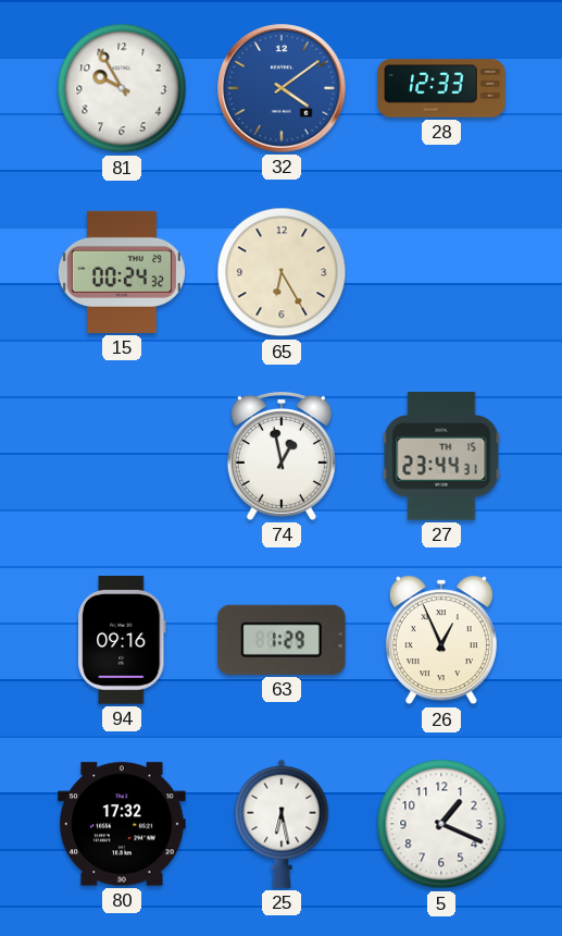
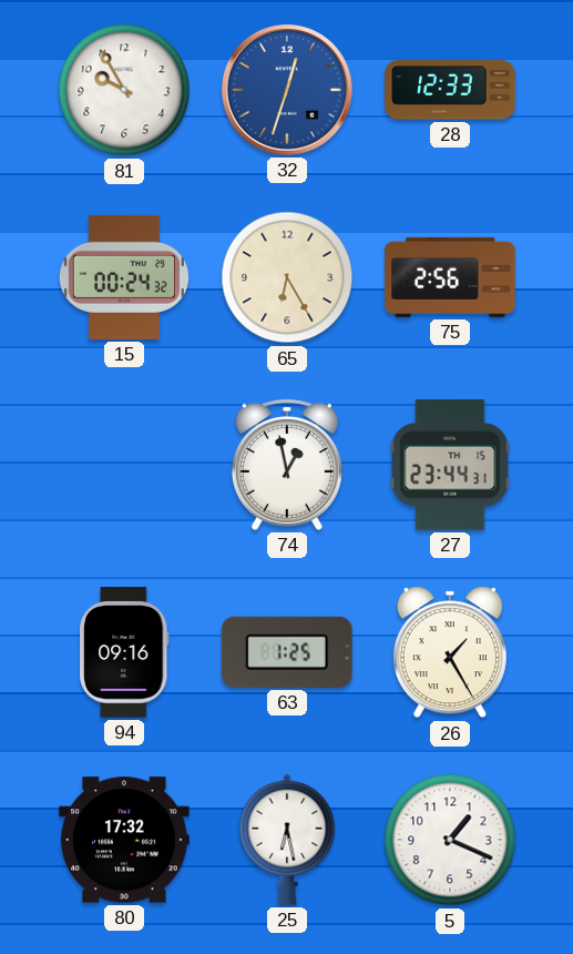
32: 4:09 -> 12:33 (287, 90)
75: none -> 2:56 (450, 277)
63: 1:29 -> 1:25 (288, 652)
26: 12:56 -> 1:25 (450, 652)
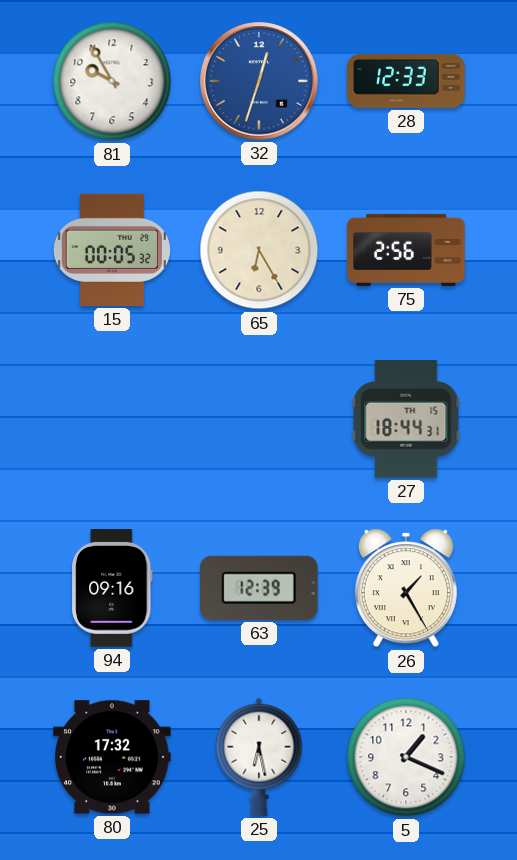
15: 00:24 -> 00:05 (112, 250)
74: 12:58 -> none (287, 466)
27: 23:44 -> 18:44 (406, 419)
63: 1:25 -> 12:39 (260, 588)
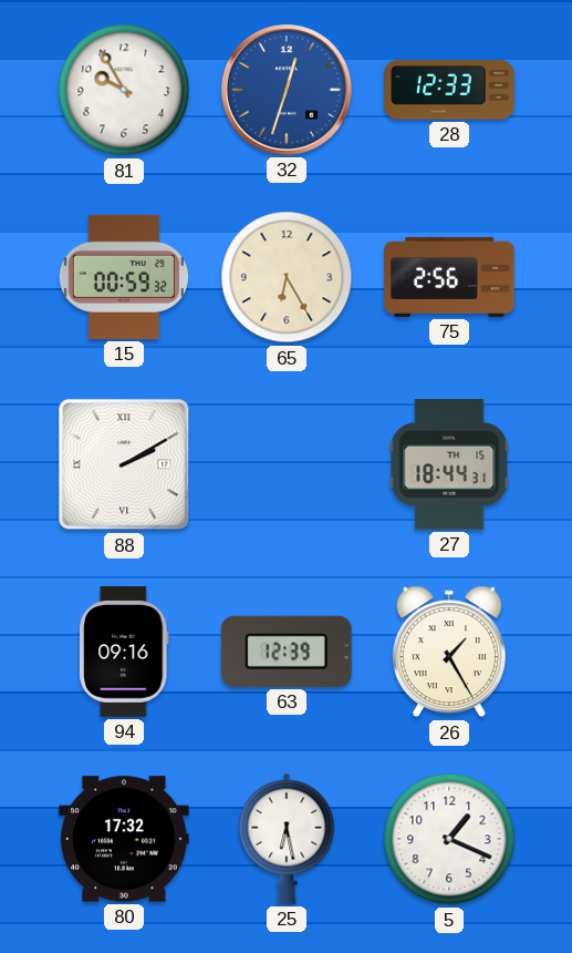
15: 00:05 -> 00:59 (124, 277)
88: none -> 2:10 (124, 464)
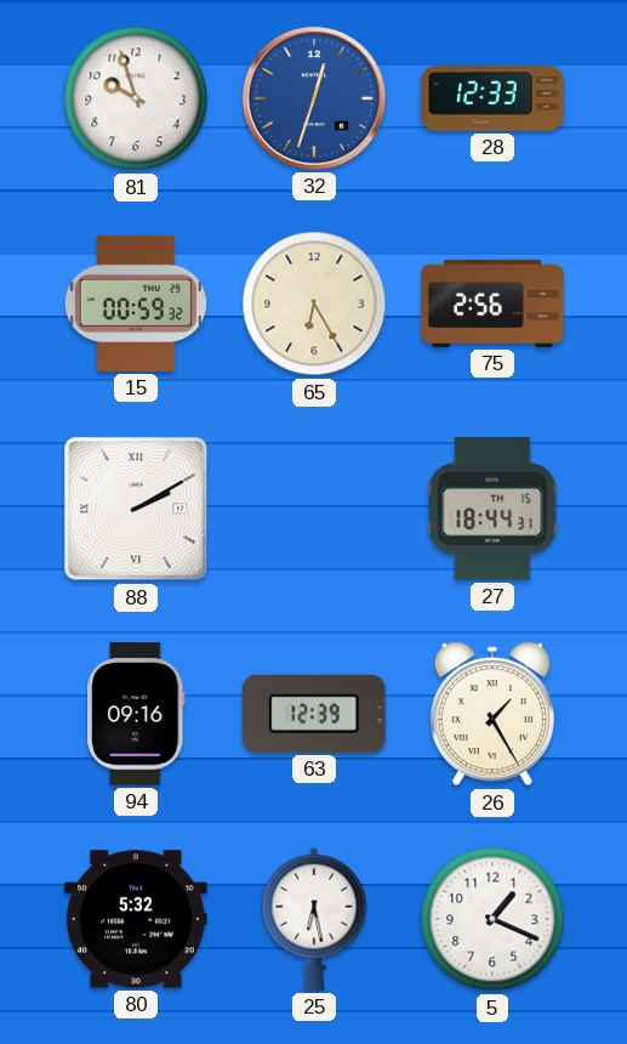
81: 9:55 -> 9:57 (136, 98)
80: 17:32 -> 5:32 (136, 919)
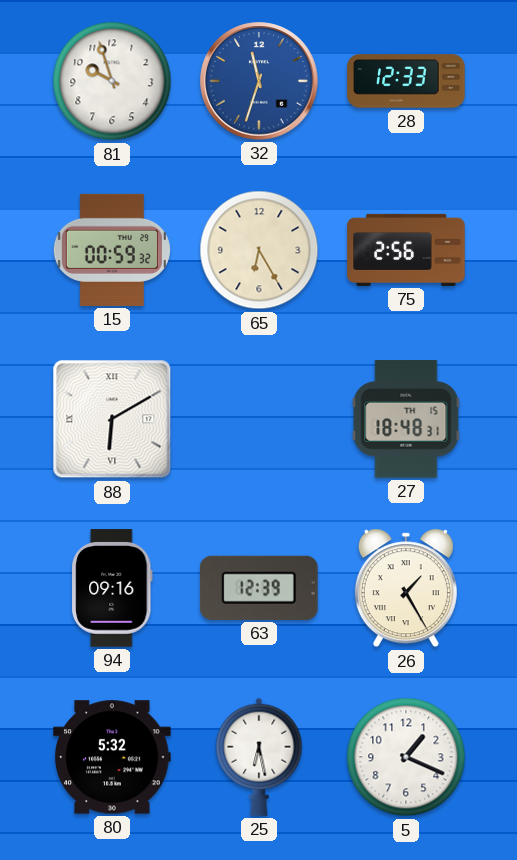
32: 12:33 -> 11:33 (259, 81)
88: 2:10 -> 6:10 (112, 419)
27: 18:44 -> 18:48 (406, 419)
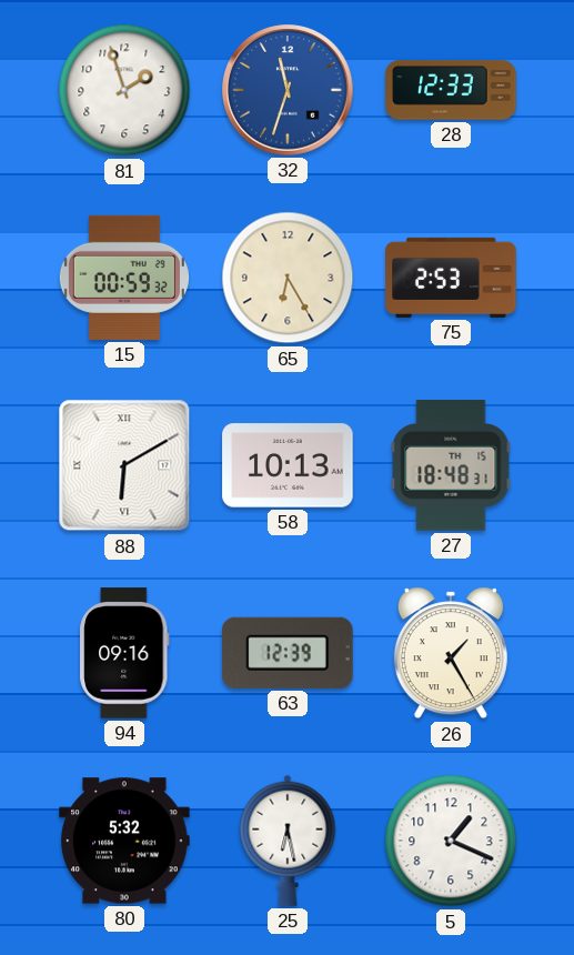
81: 9:57 -> 1:57 (124, 90)
75: 2:56 -> 2:53 (451, 278)
58: none -> 10:13 (288, 465)
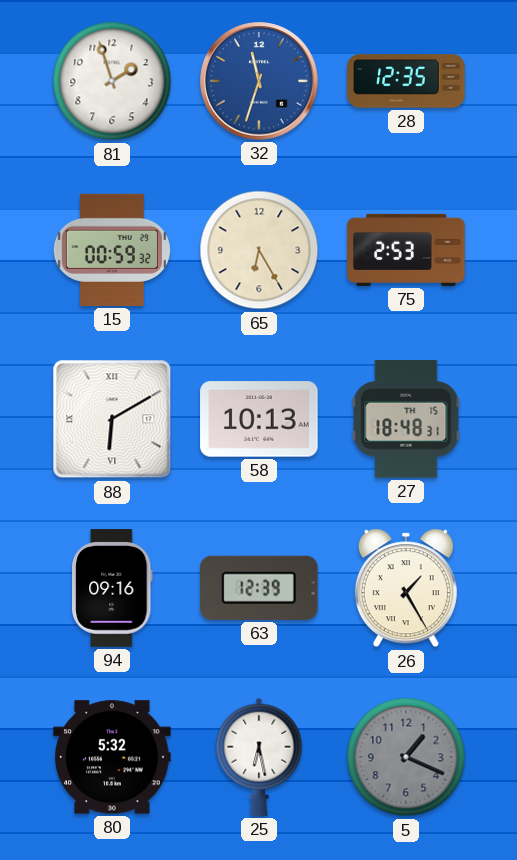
28: 12:33 -> 12:35 (406, 81)
5 dial: white -> grey (406, 757)
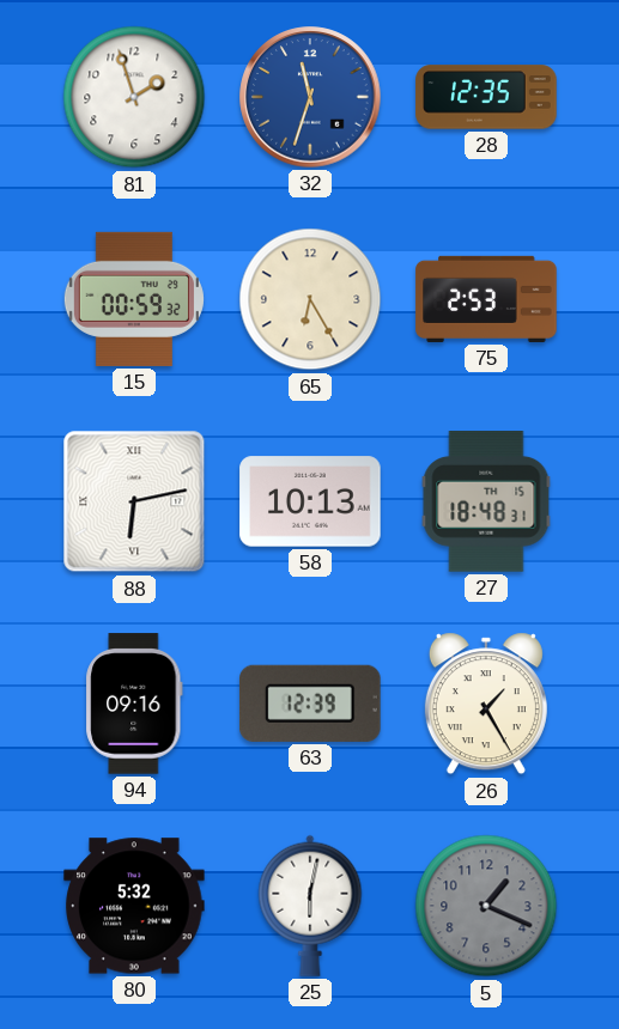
88: 6:10 -> 6:13 (134, 501)
25: 6:28 -> 6:02 (310, 906)
